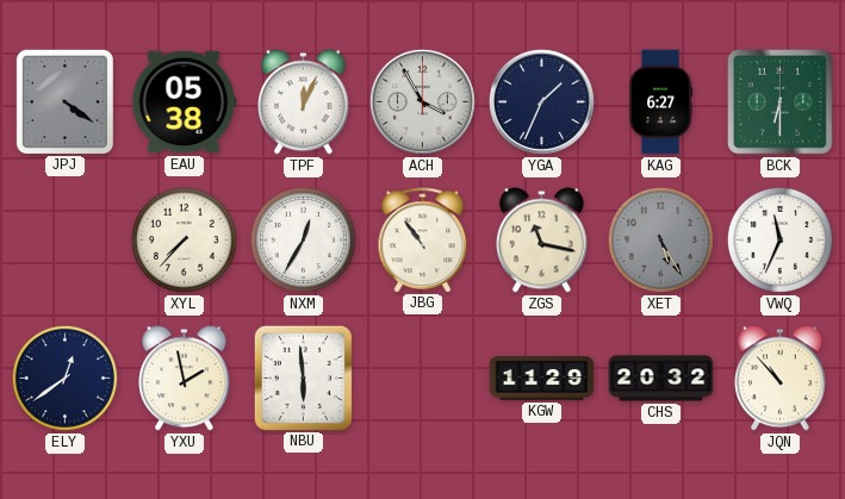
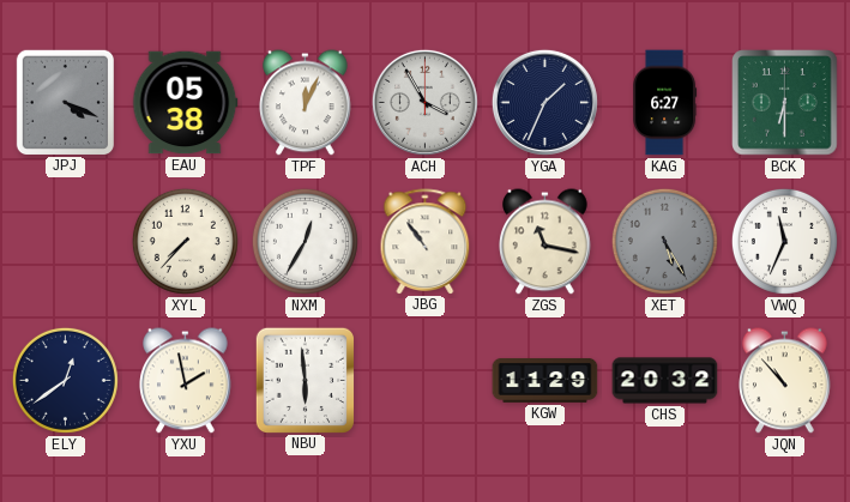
JPJ: 4:21 -> 4:19 (65, 102)
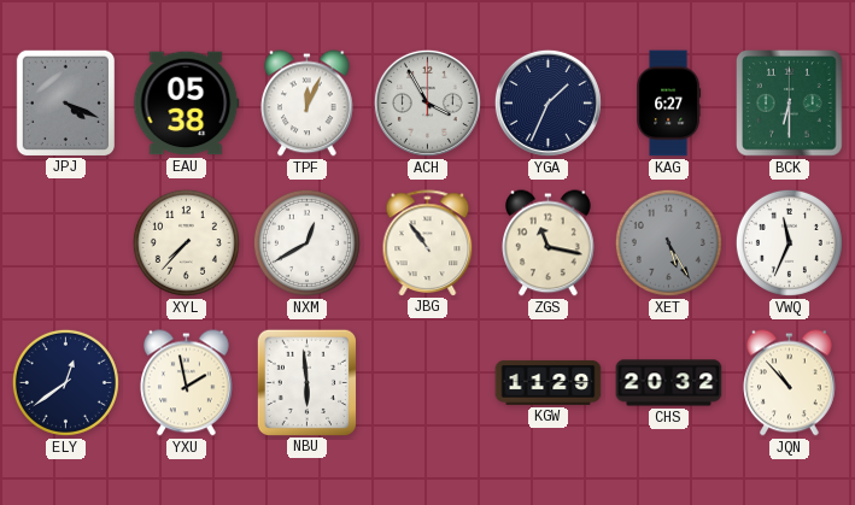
NXM: 12:35 -> 12:40 (306, 242)
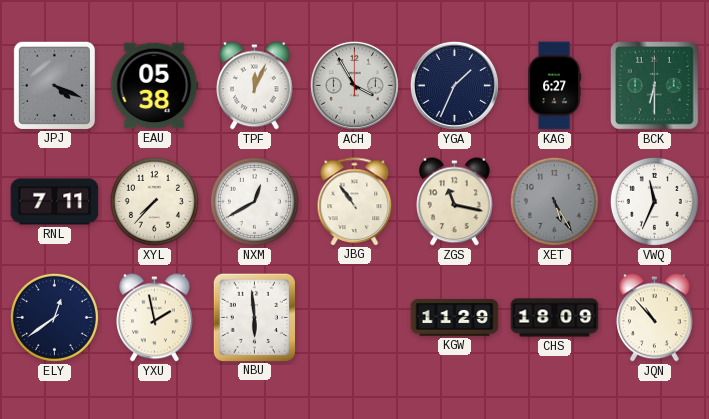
RNL: none -> 7:11 (55, 202)
CHS: 20:32 -> 18:09 (555, 318)
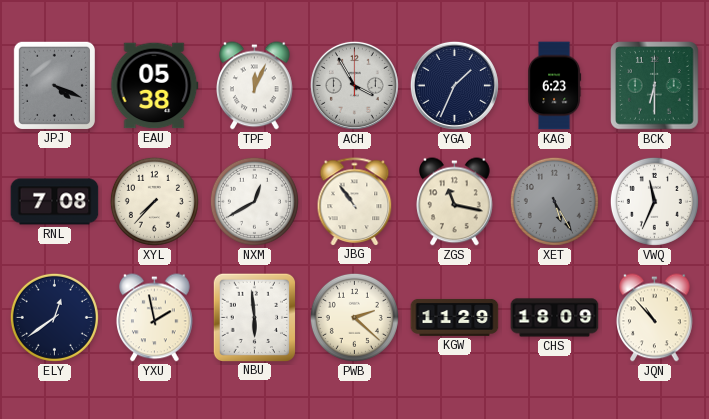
KAG: 6:27 -> 6:23 (555, 86)
RNL: 7:11 -> 7:08 (55, 202)
PWB: none -> 2:22 (354, 317)
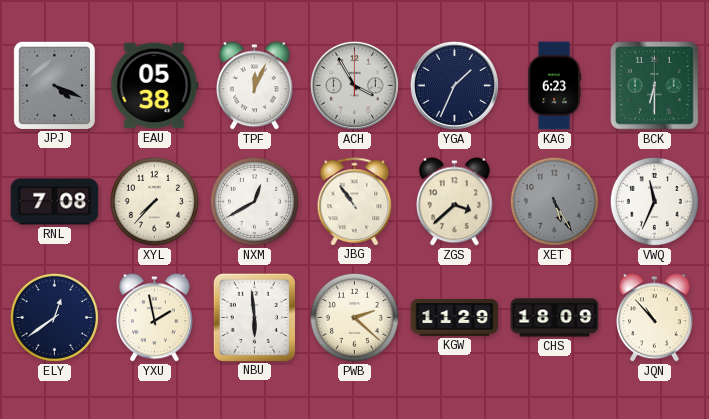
ZGS: 11:17 -> 3:38 (455, 202)
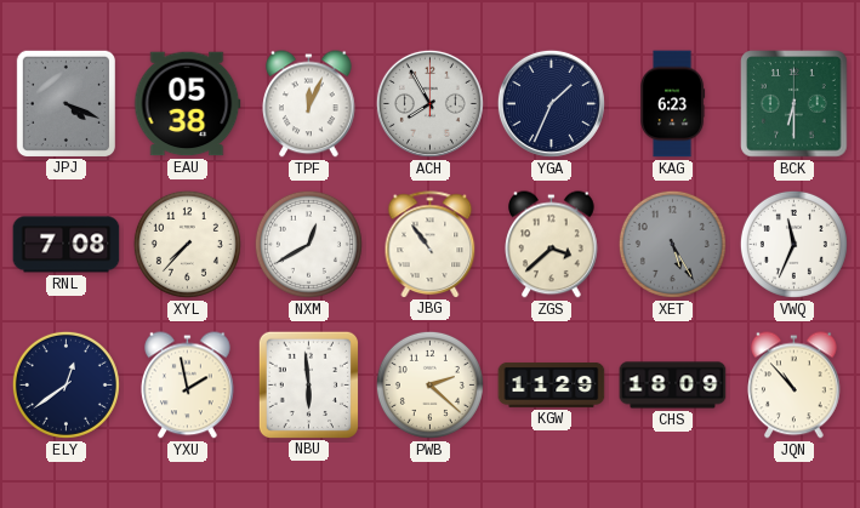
ACH: 3:55 -> 7:55 (429, 103)
